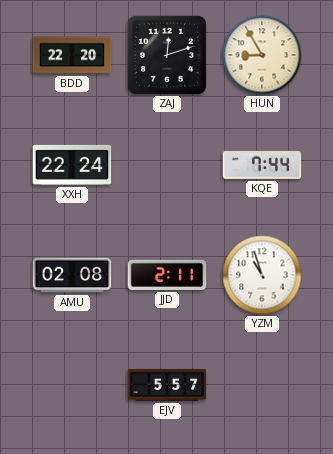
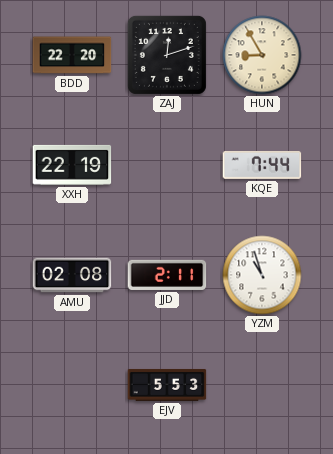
XXH: 22:24 -> 22:19 (72, 165)
EJV: 5:57 -> 5:53 (167, 385)
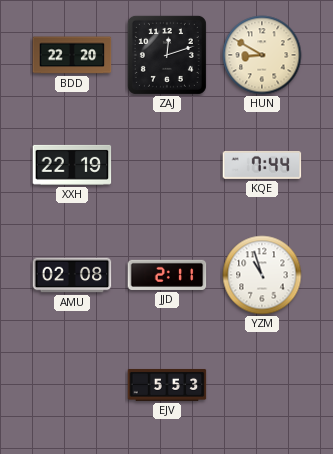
HUN: 8:55 -> 8:50 (262, 55)
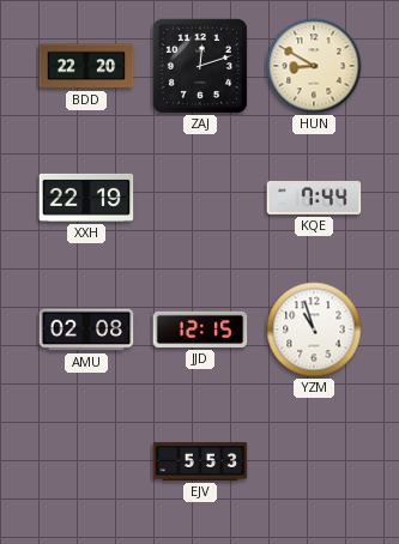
JJD: 2:11 -> 12:15 (200, 330)
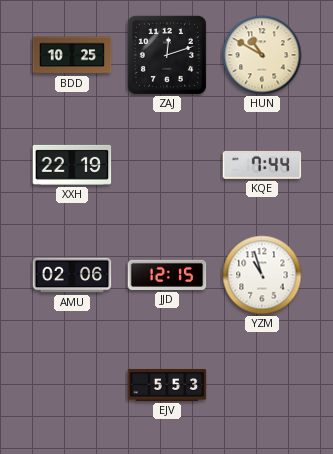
BDD: 22:20 -> 10:25 (72, 55)
HUN: 8:50 -> 10:50 (262, 55)
AMU: 02:08 -> 02:06 (72, 275)
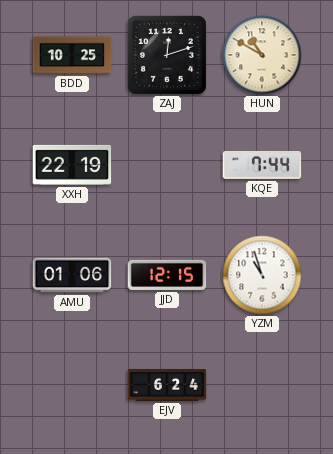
AMU: 02:06 -> 01:06 (72, 275)
EJV: 5:53 -> 6:24 (167, 385)
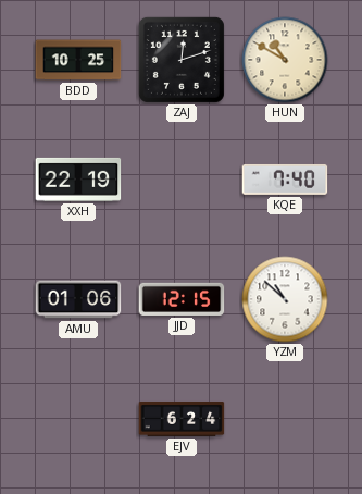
KQE: 7:44 -> 7:40 (285, 180)
YZM: 10:57 -> 10:52 (285, 299)
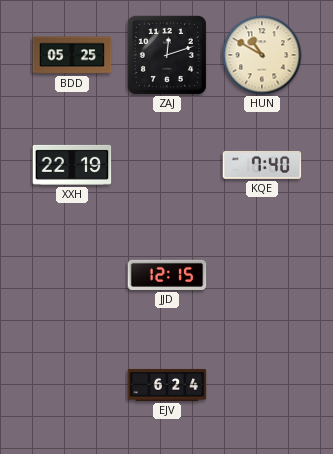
BDD: 10:25 -> 05:25 (72, 55)
AMU: 01:06 -> none (78, 299)
YZM: 10:52 -> none (285, 299)
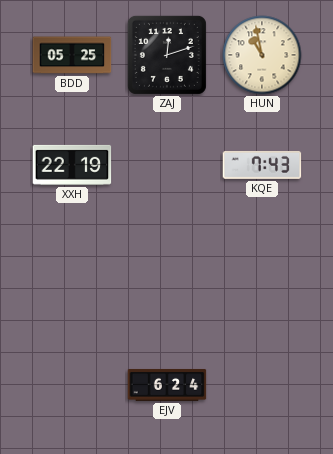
HUN: 10:50 -> 10:58 (262, 55)
KQE: 7:40 -> 7:43 (262, 165)
JJD: 12:15 -> none (167, 275)
